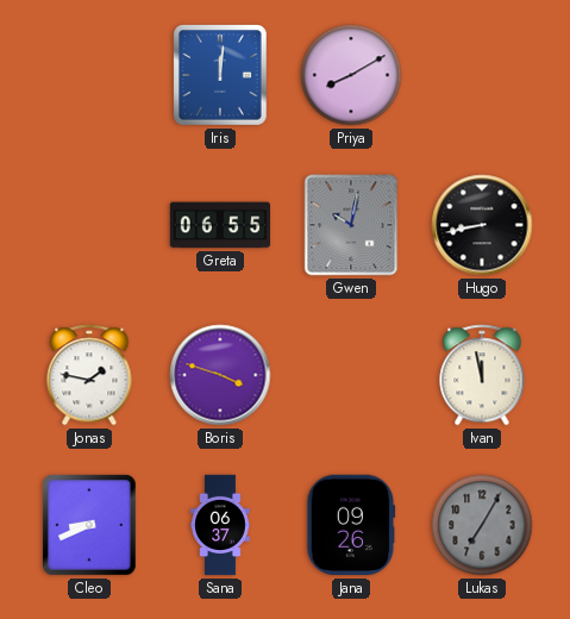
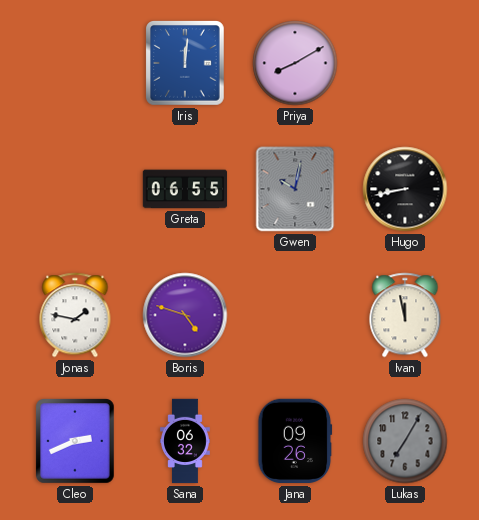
Boris: 3:48 -> 4:48 (185, 315)
Cleo: 8:41 -> 2:41 (76, 441)
Sana: 06:37 -> 06:32 (185, 441)
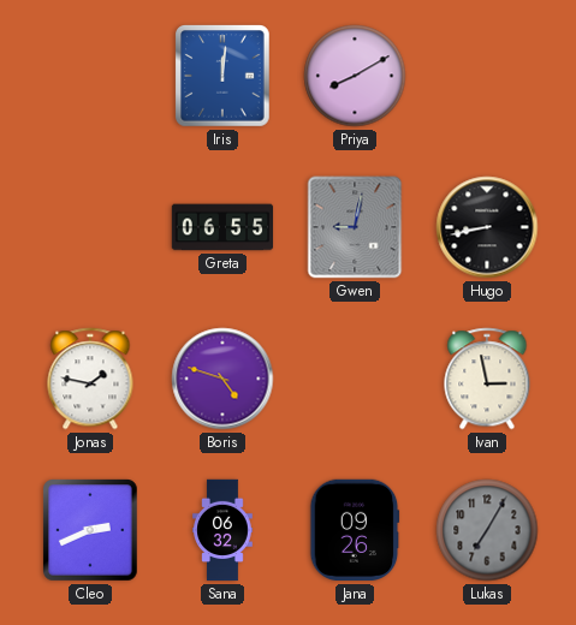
Gwen: 10:02 -> 9:02 (355, 227)
Ivan: 11:58 -> 2:58 (487, 379)
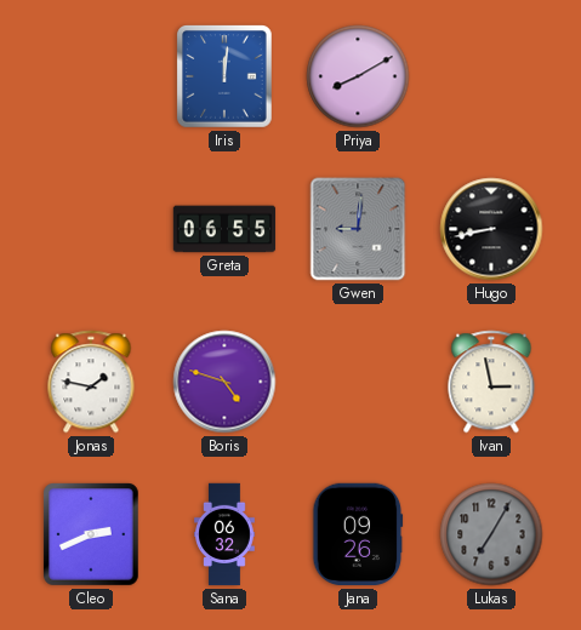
Gwen: 9:02 -> 9:01 (358, 229)
